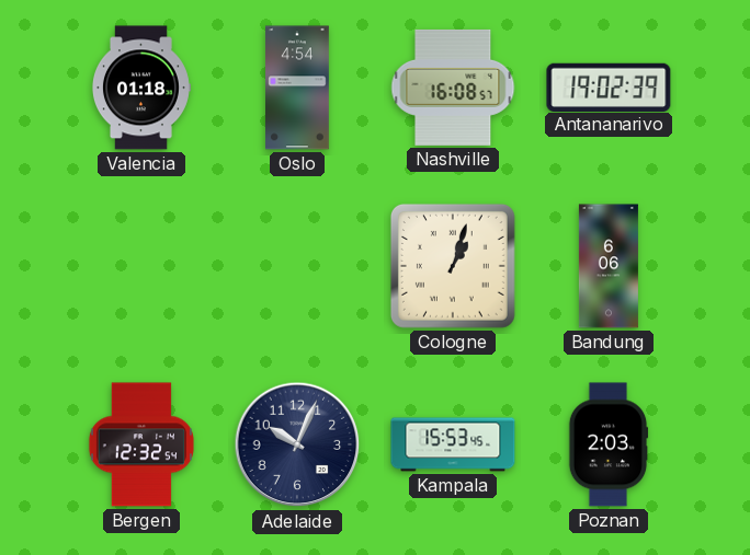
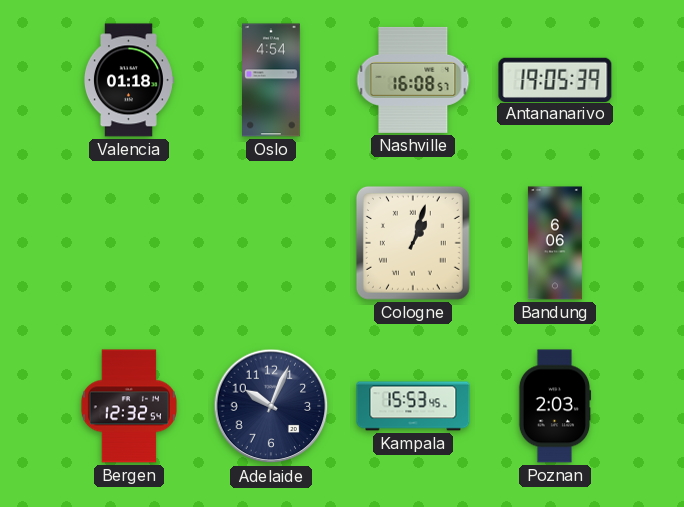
Antananarivo: 19:02 -> 19:05 (555, 79)
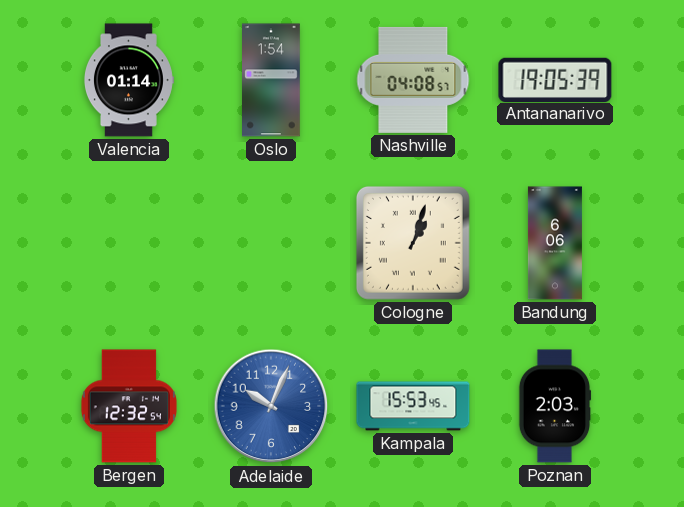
Valencia: 01:18 -> 01:14 (128, 80)
Oslo: 4:54 -> 1:54 (272, 80)
Nashville: 16:08 -> 04:08 (413, 80)
Adelaide dial: navy -> blue (271, 406)
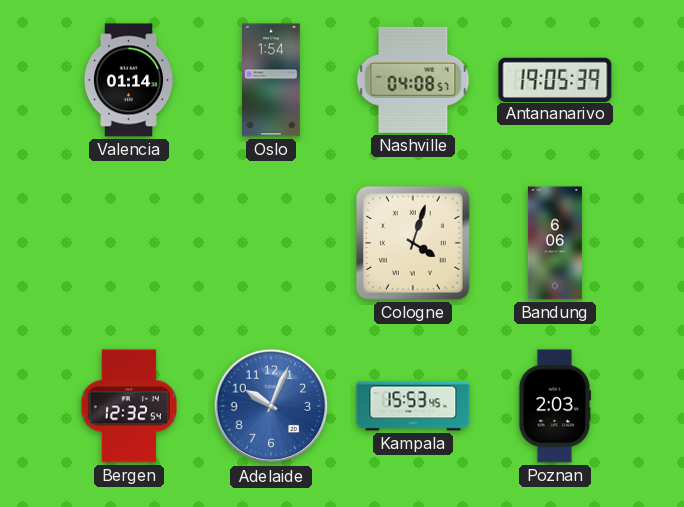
Cologne: 1:03 -> 4:03 (413, 243)
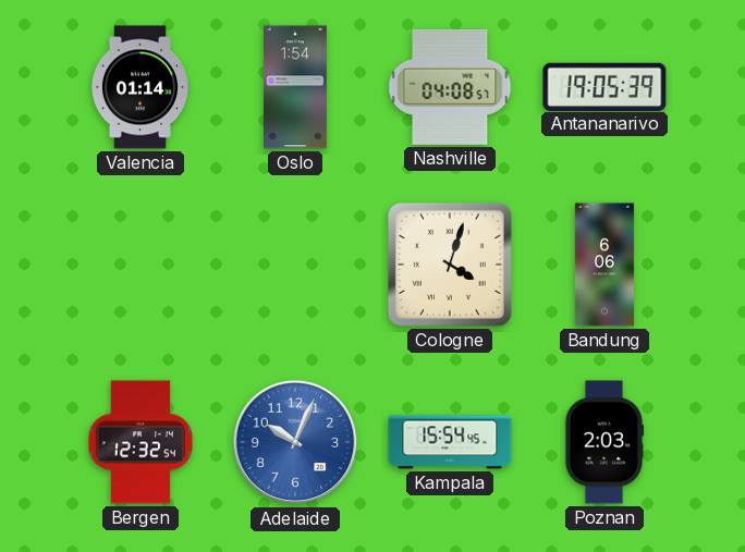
Kampala: 15:53 -> 15:54 (450, 442)
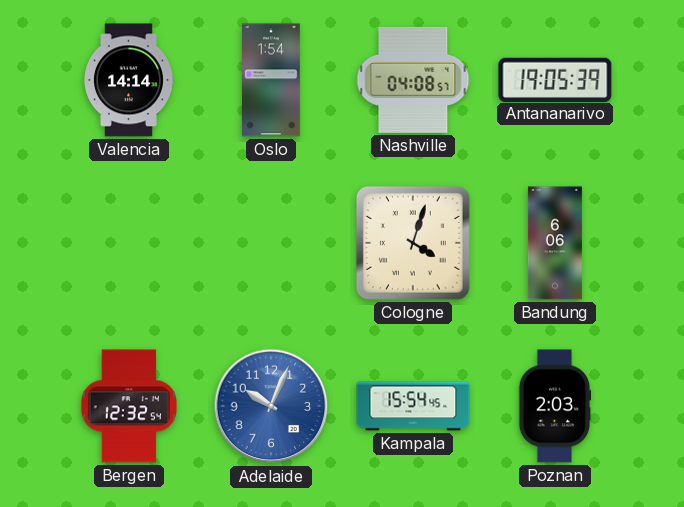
Valencia: 01:14 -> 14:14 (128, 80)
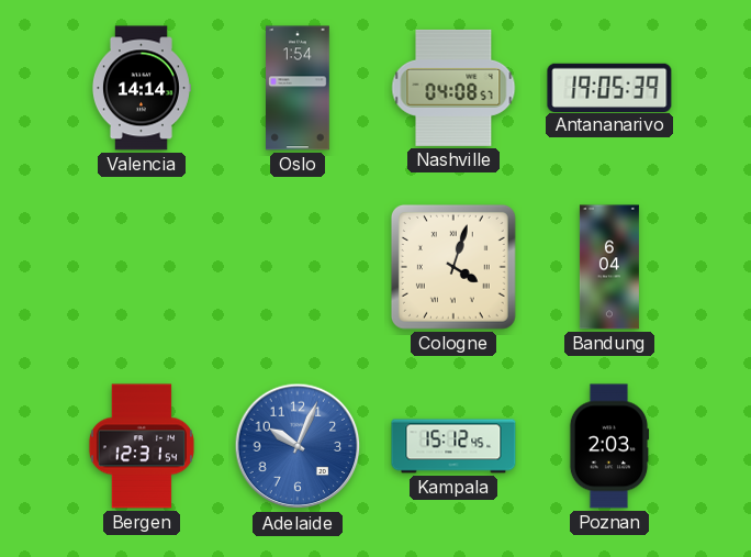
Bandung: 6:06 -> 6:04 (609, 267)
Bergen: 12:32 -> 12:31 (142, 446)
Kampala: 15:54 -> 15:12 (453, 446)
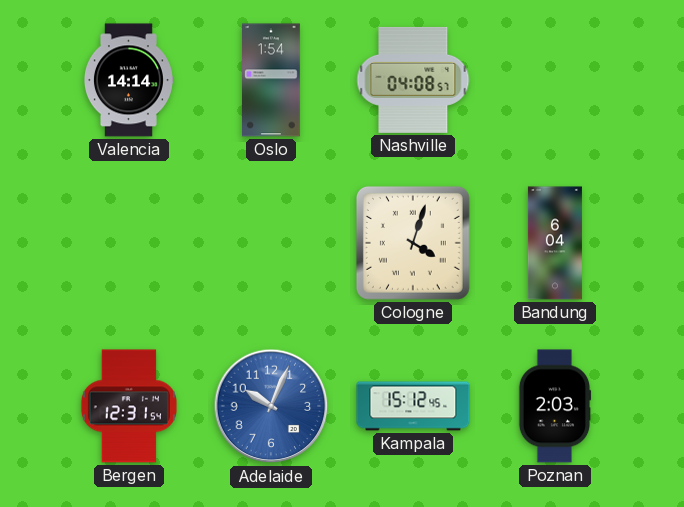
Antananarivo: 19:05 -> none (609, 87)
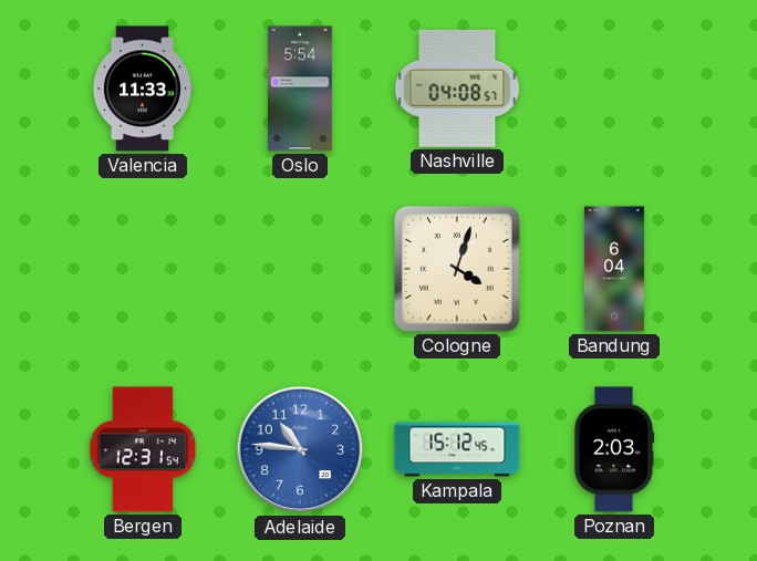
Valencia: 14:14 -> 11:33 (142, 89)
Oslo: 1:54 -> 5:54 (301, 89)
Adelaide: 10:04 -> 10:46 (300, 449)
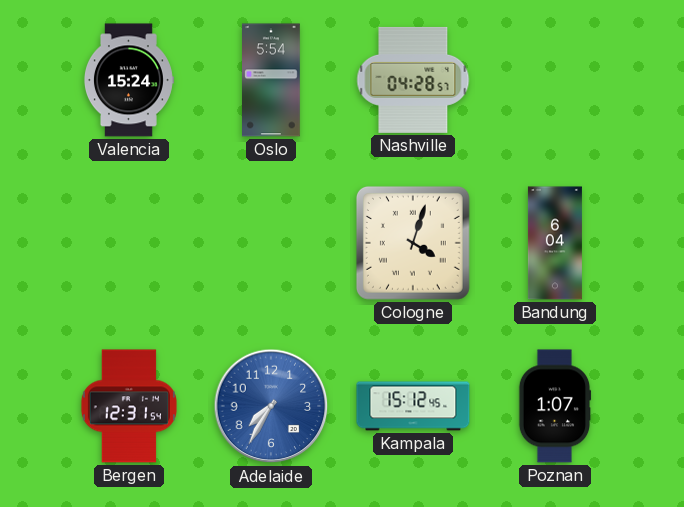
Valencia: 11:33 -> 15:24 (128, 80)
Nashville: 04:08 -> 04:28 (413, 80)
Adelaide: 10:46 -> 7:35 (271, 406)
Poznan: 2:03 -> 1:07 (555, 406)
